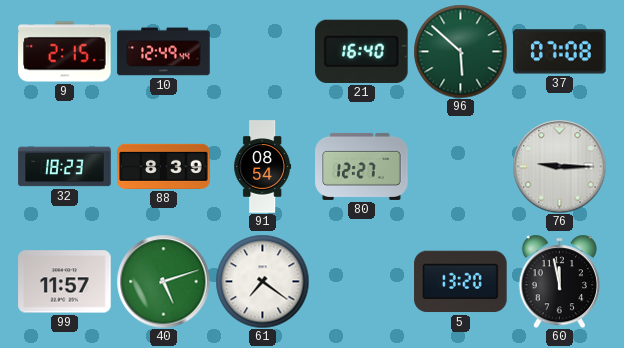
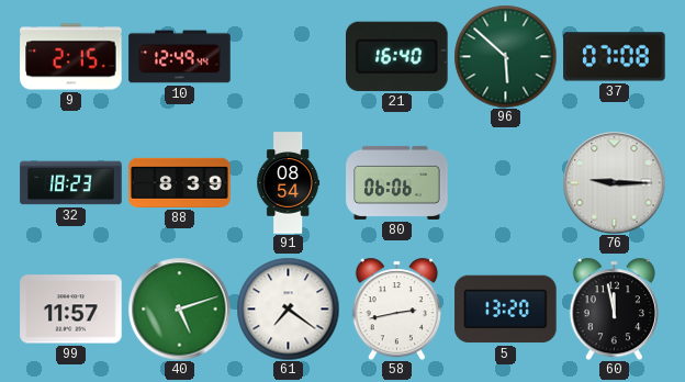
80: 12:27 -> 06:06 (397, 182)
58: none -> 2:43 (396, 308)
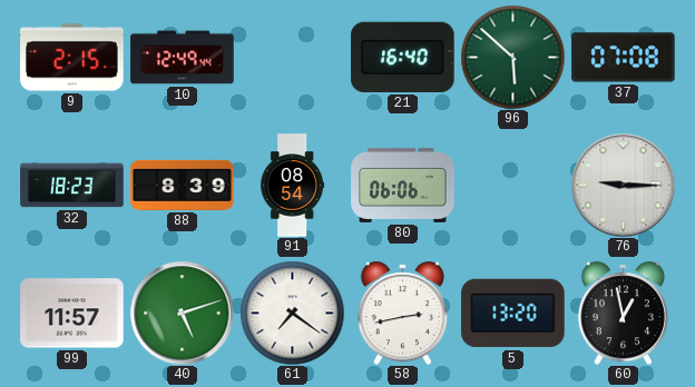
60: 11:58 -> 12:58 (623, 312)
